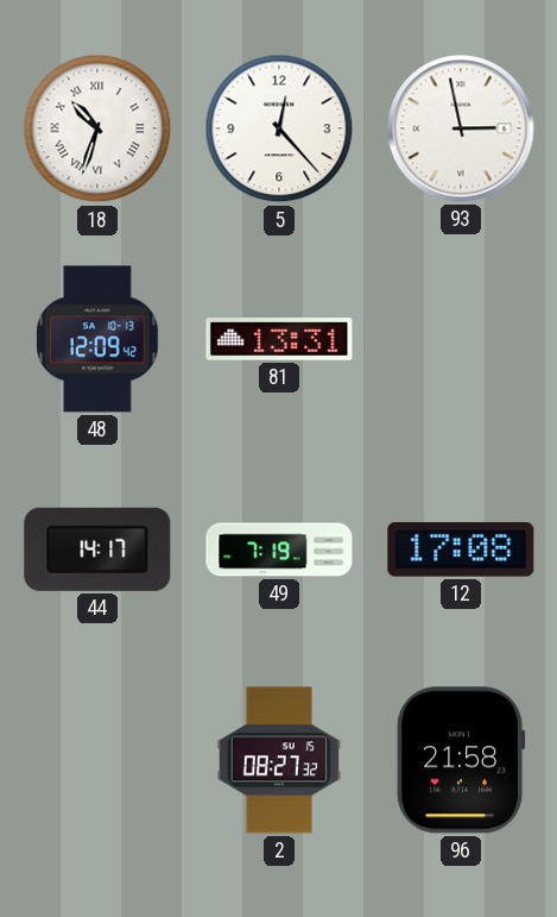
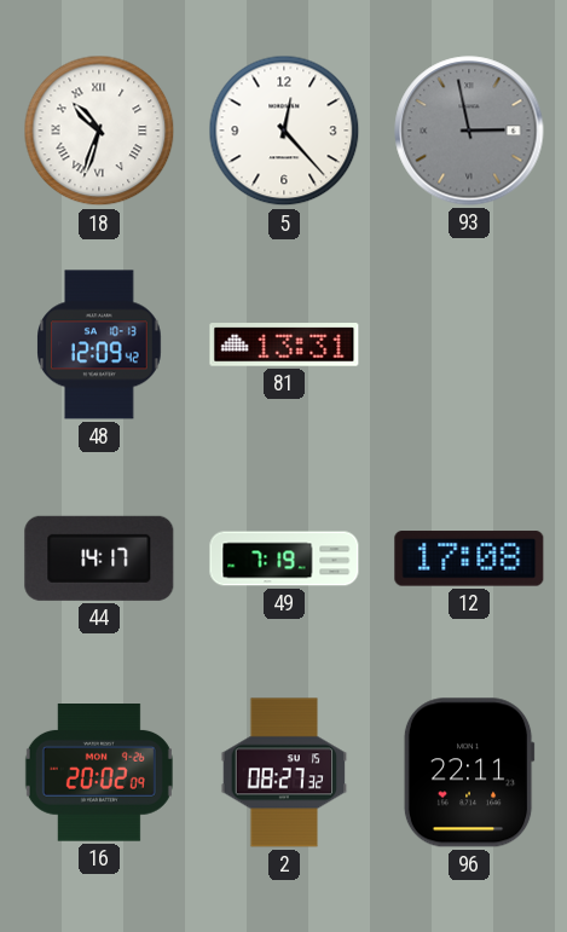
93 dial: white -> grey (469, 131)
16: none -> 20:02 (99, 774)
96: 21:58 -> 22:11 (469, 772)
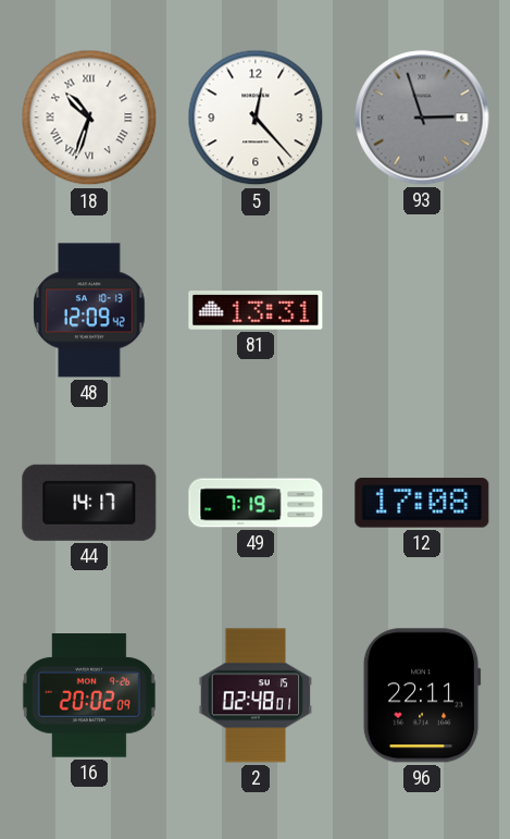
93: 2:58 -> 2:57 (422, 118)
2: 08:27 -> 02:48 (256, 695)
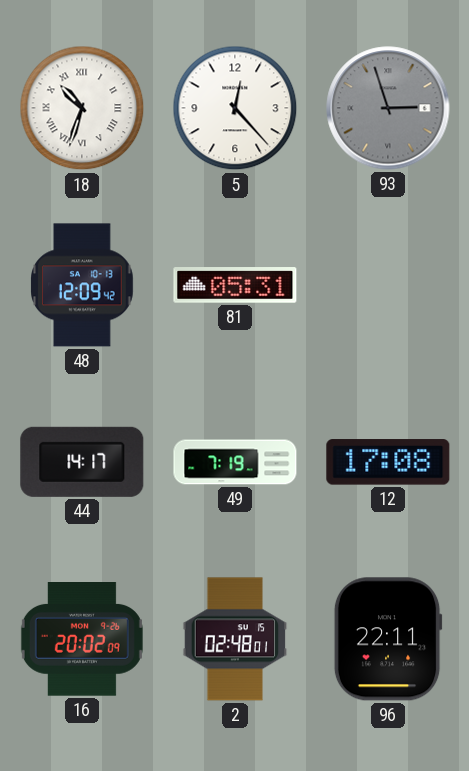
81: 13:31 -> 05:31 (235, 285)
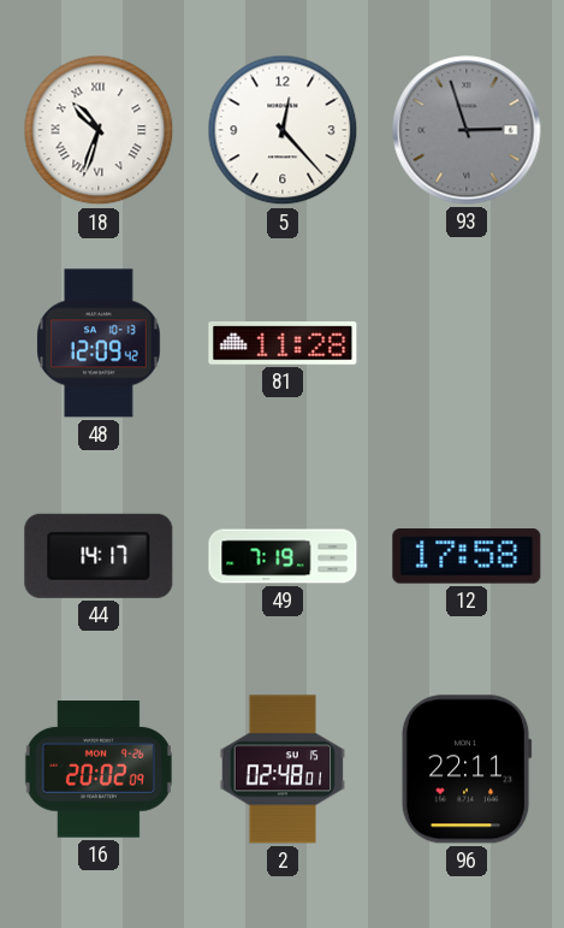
81: 05:31 -> 11:28 (283, 343)
12: 17:08 -> 17:58 (467, 556)
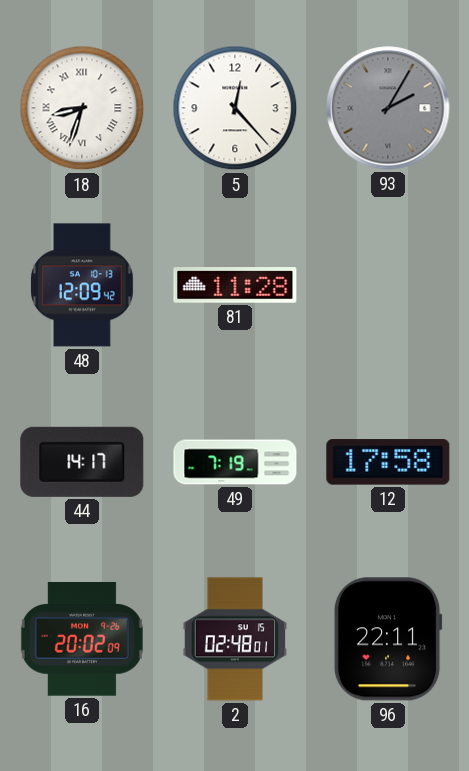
18: 10:33 -> 8:33 (82, 108)
93: 2:57 -> 2:05 (388, 108)
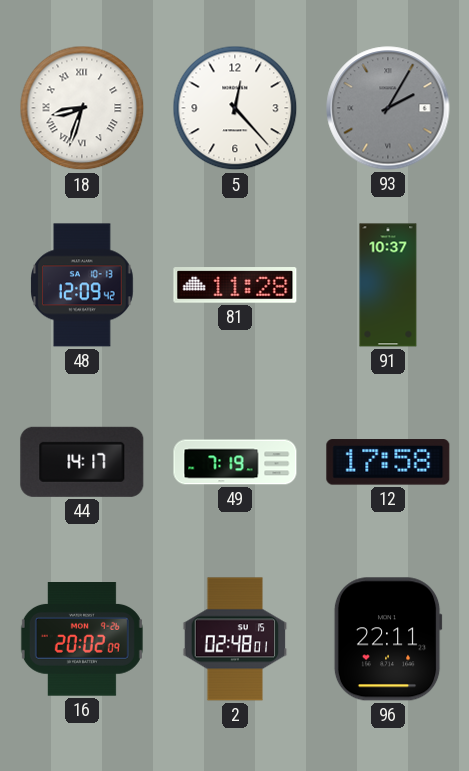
91: none -> 10:37 (388, 285)
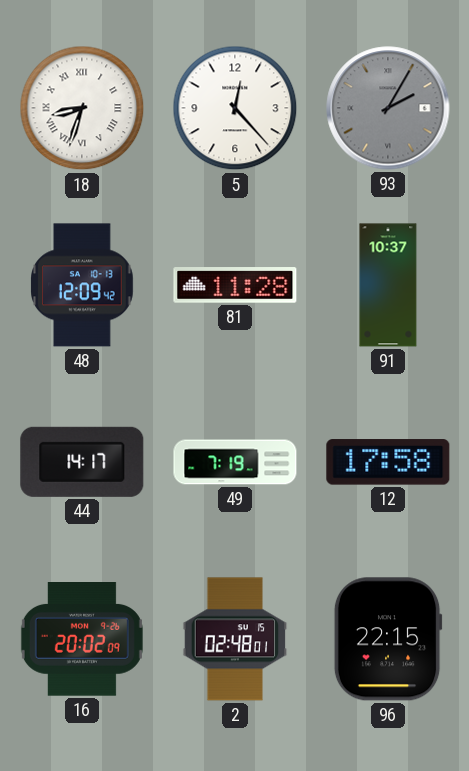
96: 22:11 -> 22:15 (388, 639)
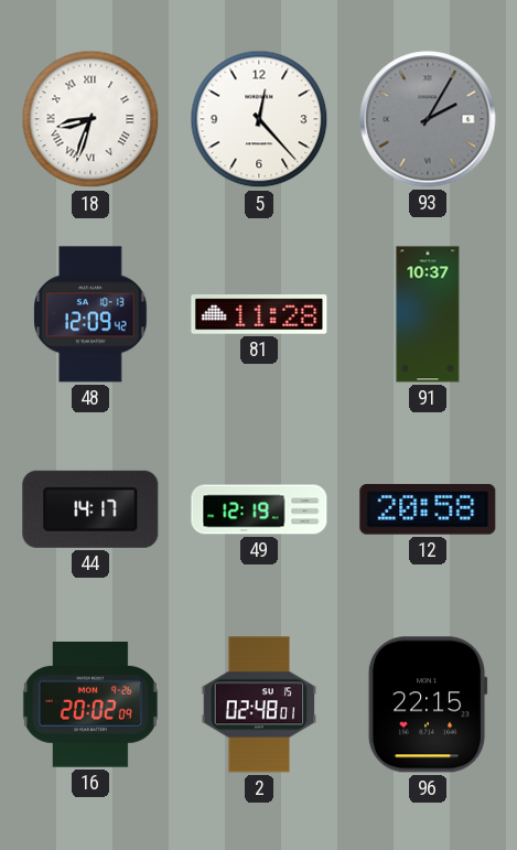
49: 7:19 -> 12:19 (259, 509)
12: 17:58 -> 20:58 (428, 509)
